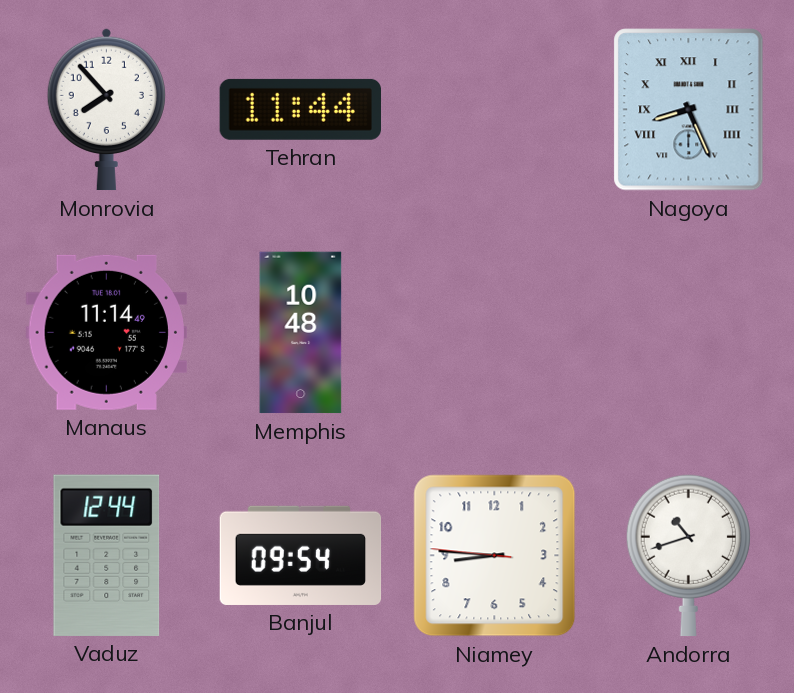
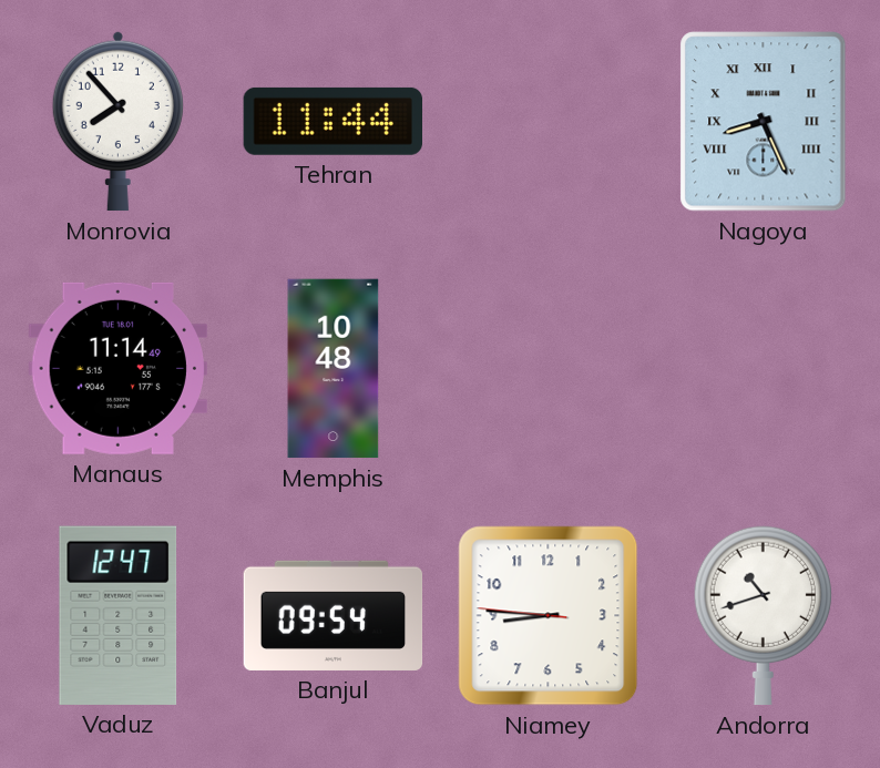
Vaduz: 12:44 -> 12:47 (119, 615)
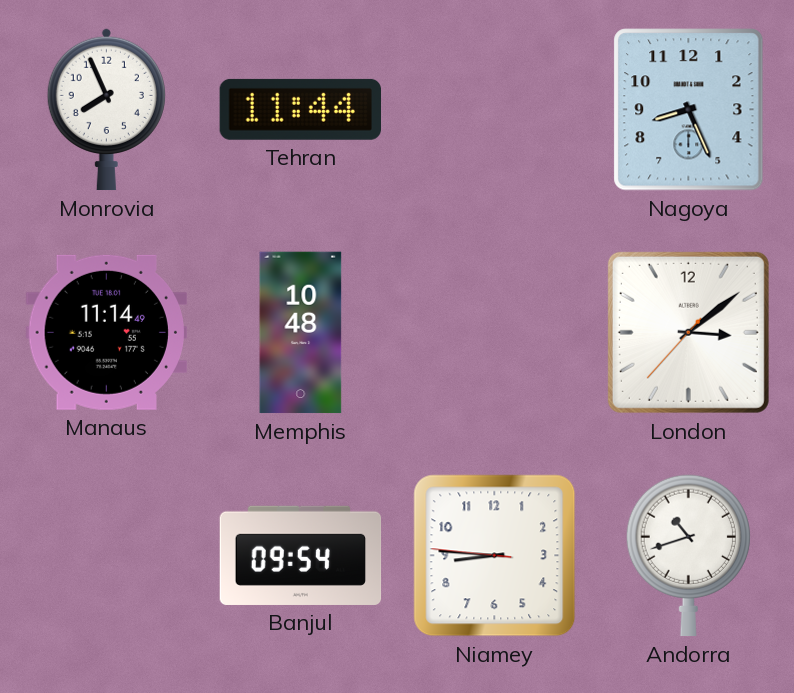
Monrovia: 7:53 -> 7:56 (106, 109)
Nagoya numerals: Roman -> Arabic (689, 110)
London: none -> 3:08 (688, 332)
Vaduz: 12:47 -> none (119, 615)
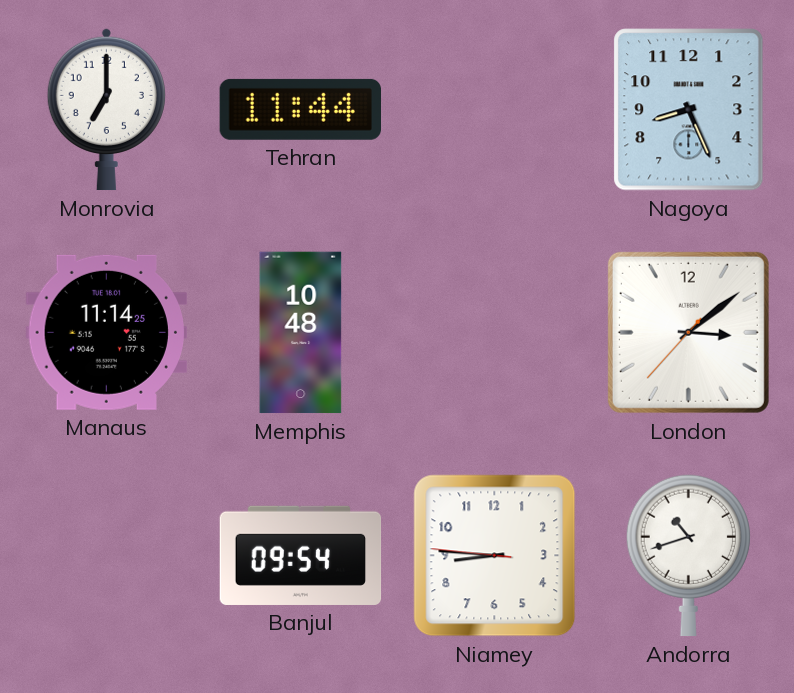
Monrovia: 7:56 -> 7:00 (106, 109)
Manaus: 11:14:49 -> 11:14:25 (106, 332)
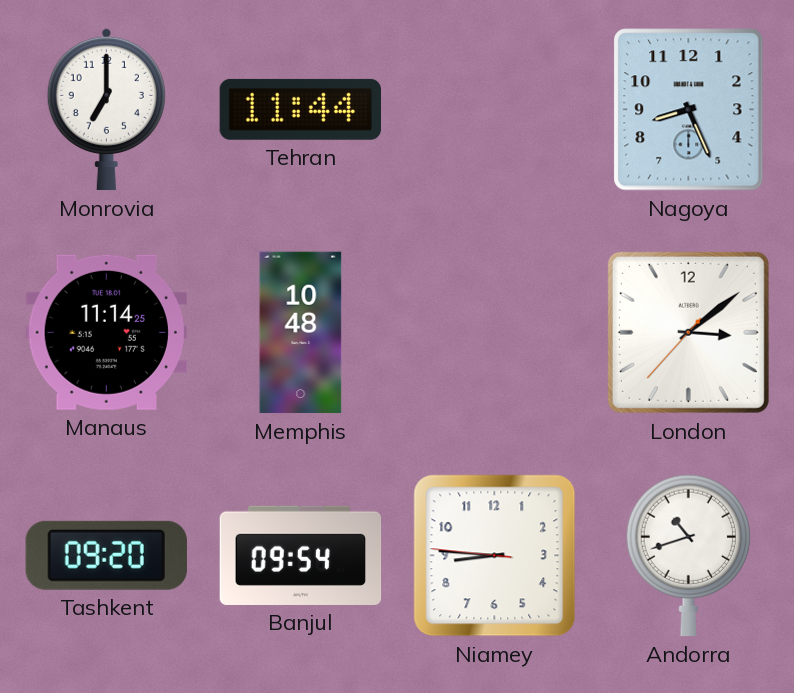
Tashkent: none -> 09:20 (106, 555)
